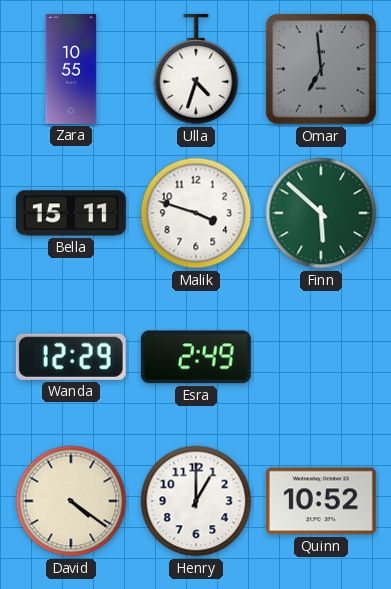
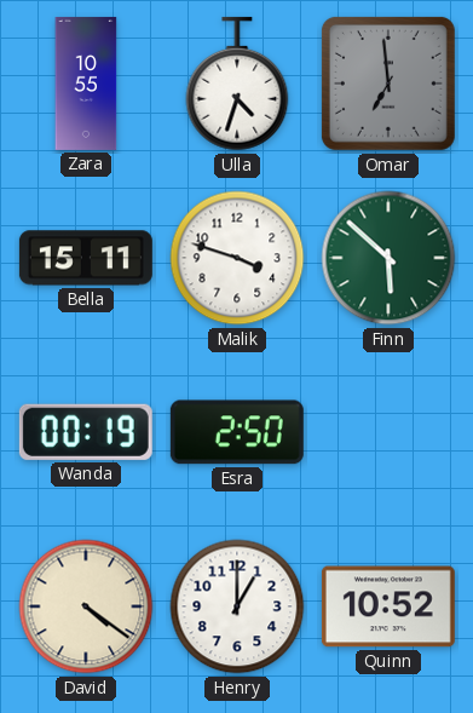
Wanda: 12:29 -> 00:19 (86, 432)
Esra: 2:49 -> 2:50 (237, 432)
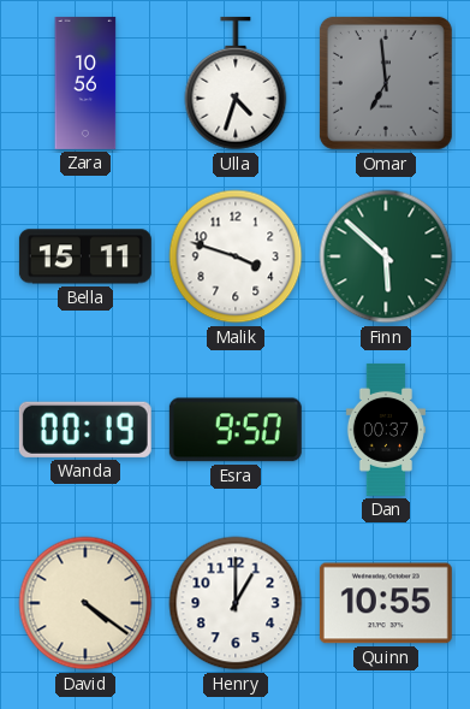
Zara: 10:55 -> 10:56 (85, 83)
Esra: 2:50 -> 9:50 (236, 430)
Dan: none -> 00:37 (386, 430)
Quinn: 10:52 -> 10:55 (386, 603)
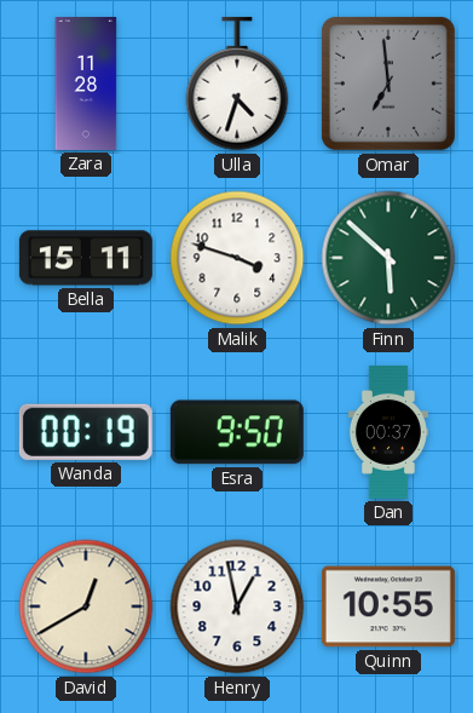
Zara: 10:56 -> 11:28 (86, 84)
David: 4:21 -> 12:40 (86, 606)
Henry: 1:00 -> 12:58 (237, 606)
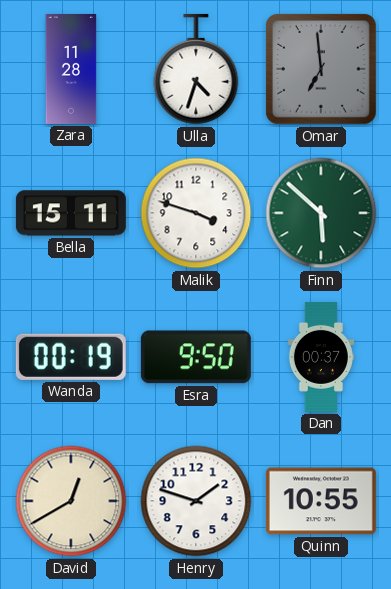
Henry: 12:58 -> 1:48 (196, 501)
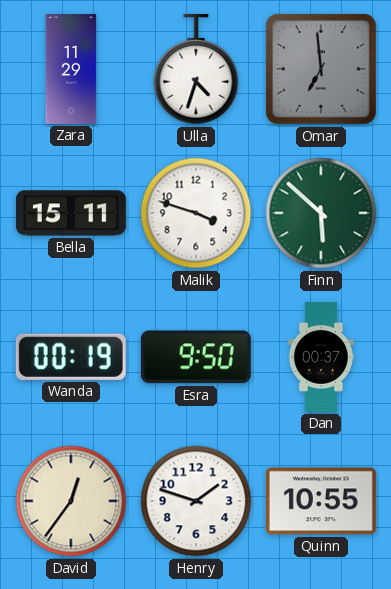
Zara: 11:28 -> 11:29 (71, 69)
David: 12:40 -> 12:36 (71, 501)
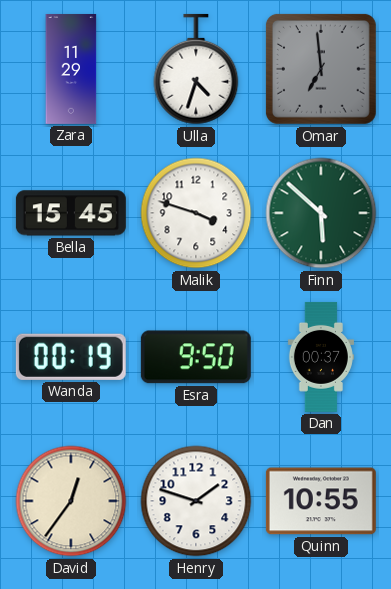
Bella: 15:11 -> 15:45 (71, 213)
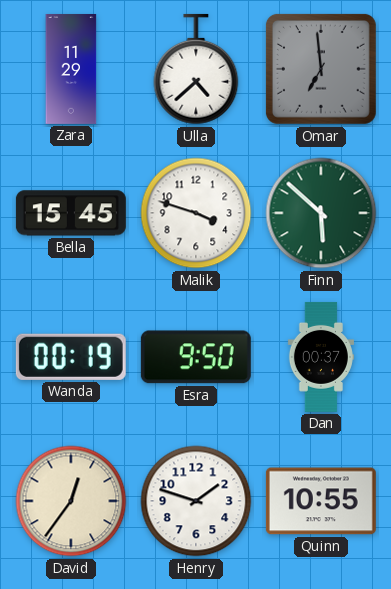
Ulla: 4:33 -> 4:38 (196, 69)
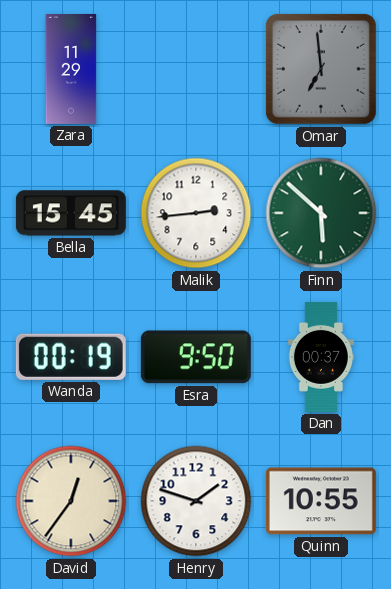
Ulla: 4:38 -> none (196, 69)
Malik: 3:48 -> 2:44 (196, 213)
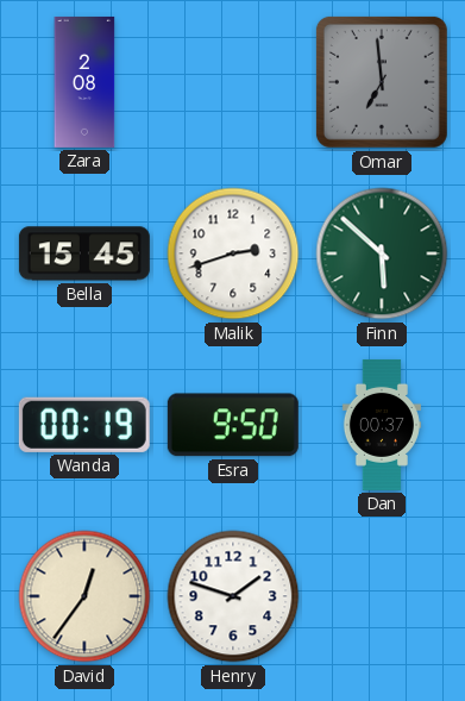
Zara: 11:29 -> 2:08 (84, 82)
Malik: 2:44 -> 2:42 (233, 254)
Quinn: 10:55 -> none (321, 501)
